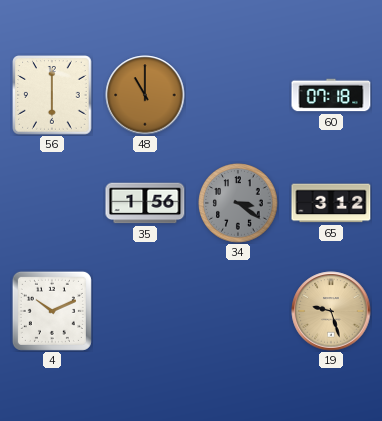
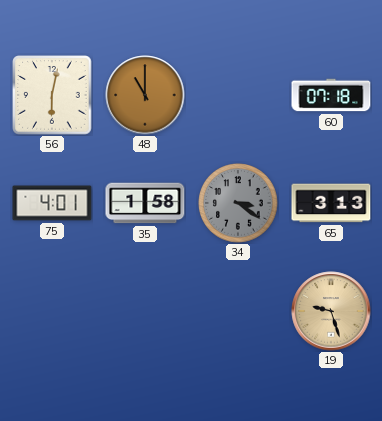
56: 6:00 -> 6:02 (52, 95)
75: none -> 4:01 (52, 203)
35: 1:56 -> 1:58 (145, 203)
65: 3:12 -> 3:13 (331, 203)
4: 10:11 -> none (52, 311)
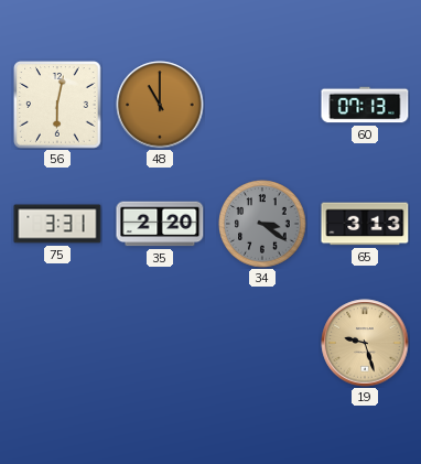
60: 07:18 -> 07:13 (365, 105)
75: 4:01 -> 3:31 (57, 224)
35: 1:58 -> 2:20 (160, 224)
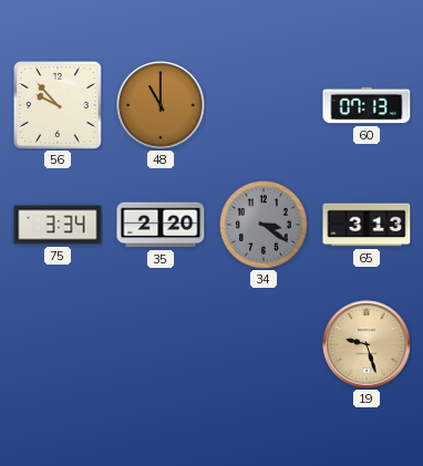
56: 6:02 -> 9:53 (58, 105)
75: 3:31 -> 3:34 (58, 225)
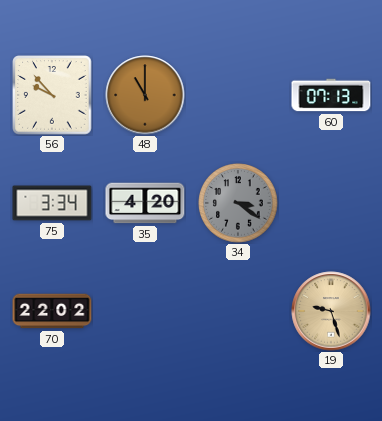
35: 2:20 -> 4:20 (145, 203)
65: 3:13 -> none (367, 225)
70: none -> 22:02 (52, 311)
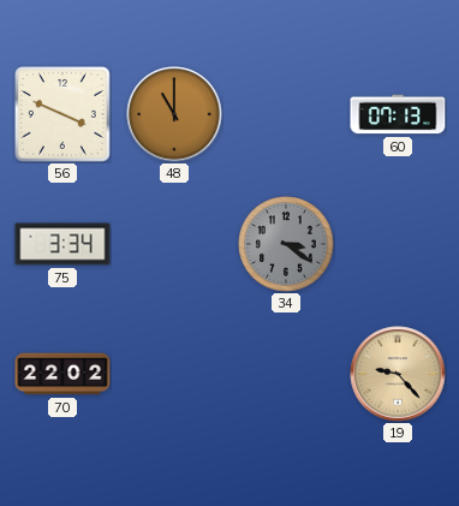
56: 9:53 -> 3:49 (62, 114)
35: 4:20 -> none (145, 203)
19: 9:27 -> 9:23 (398, 374)
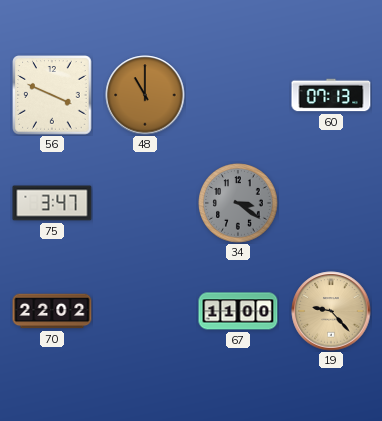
75: 3:34 -> 3:47 (52, 203)
67: none -> 11:00 (238, 311)
